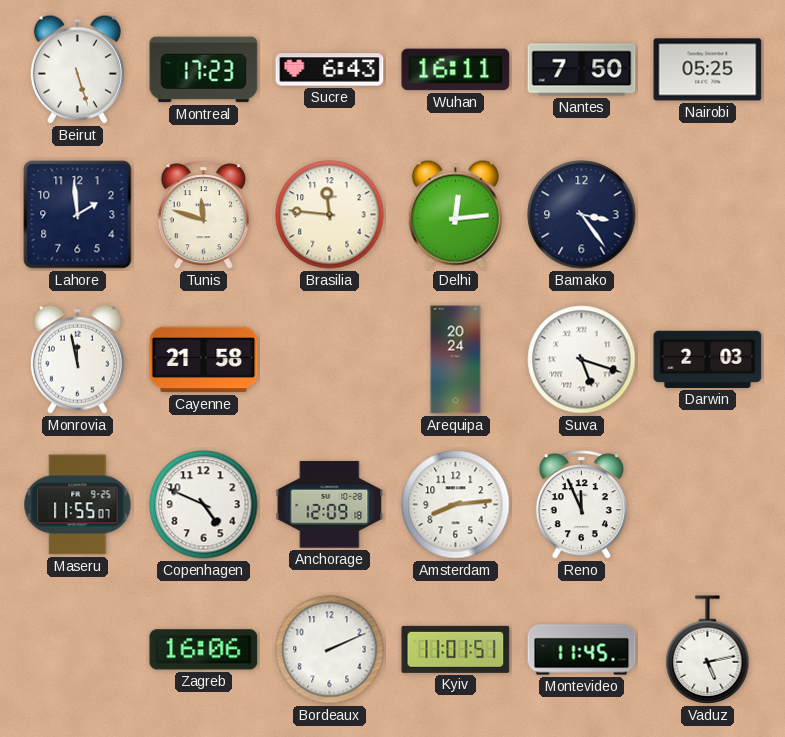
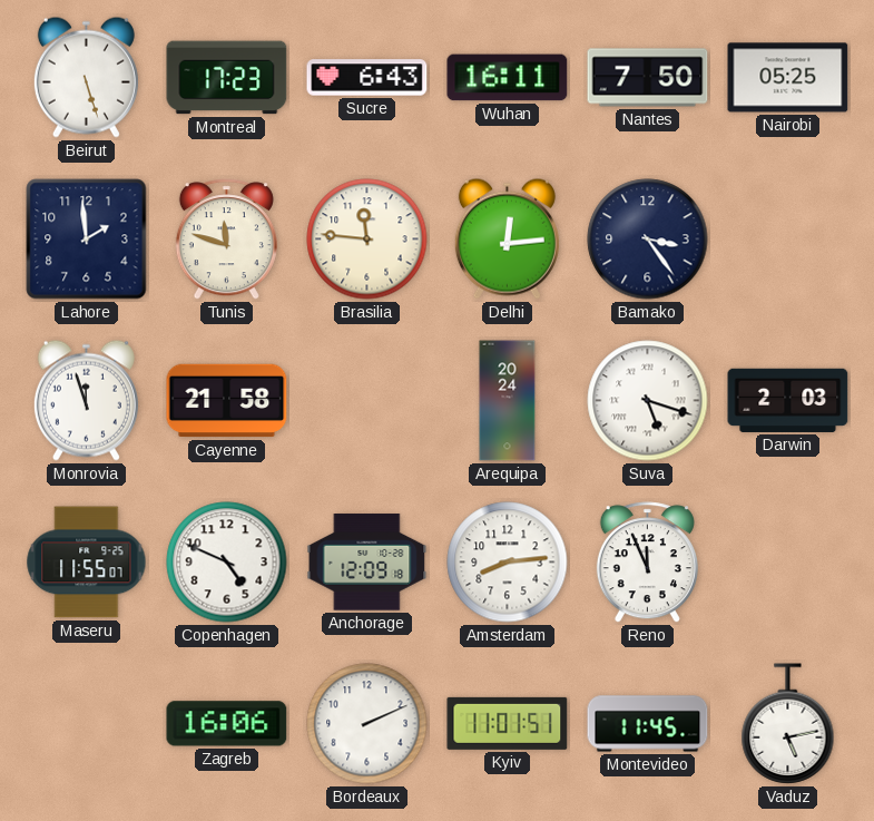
Monrovia: 11:58 -> 11:57 (86, 400)
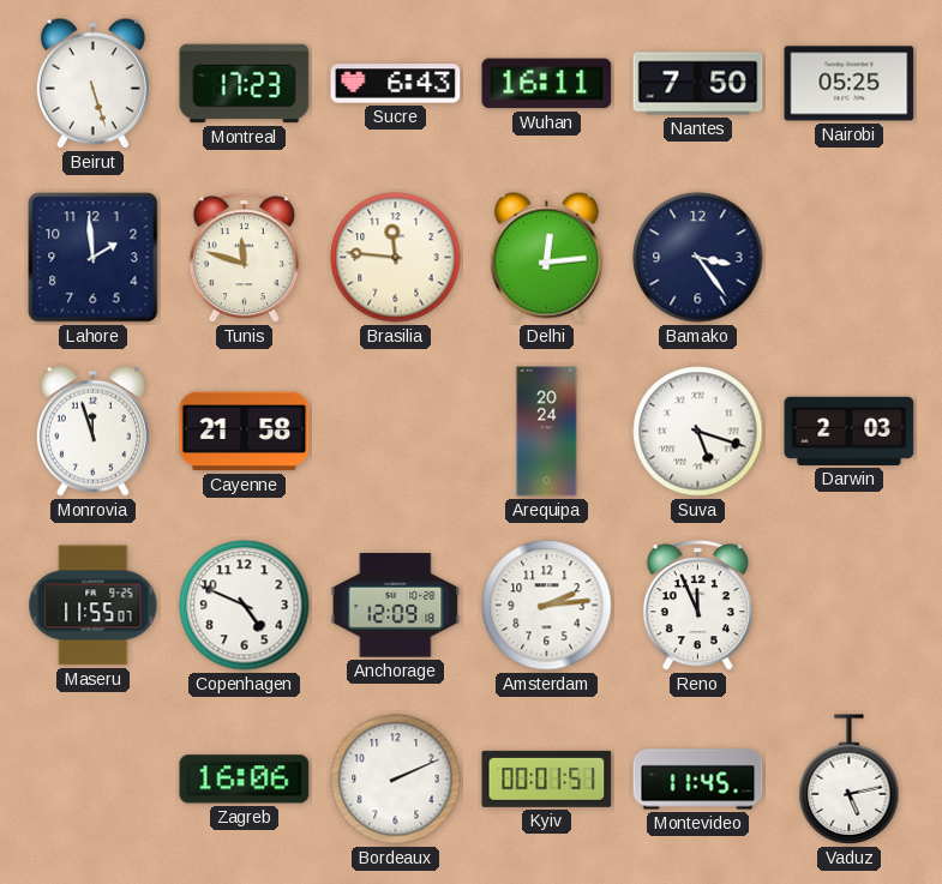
Amsterdam: 8:14 -> 2:14 (547, 606)
Kyiv: 11:01 -> 00:01 (547, 778)
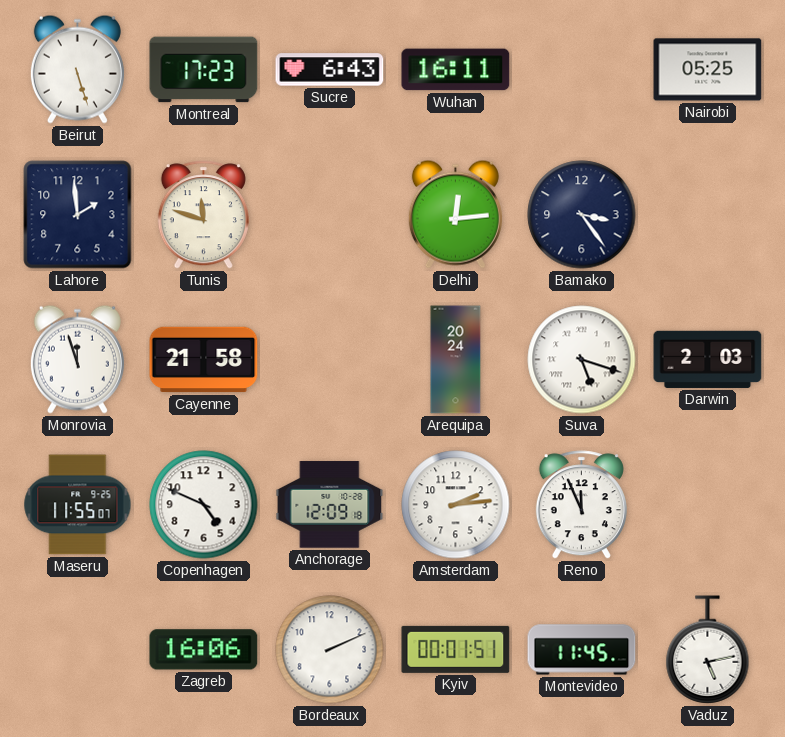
Nantes: 7:50 -> none (698, 84)
Brasilia: 11:46 -> none (396, 258)
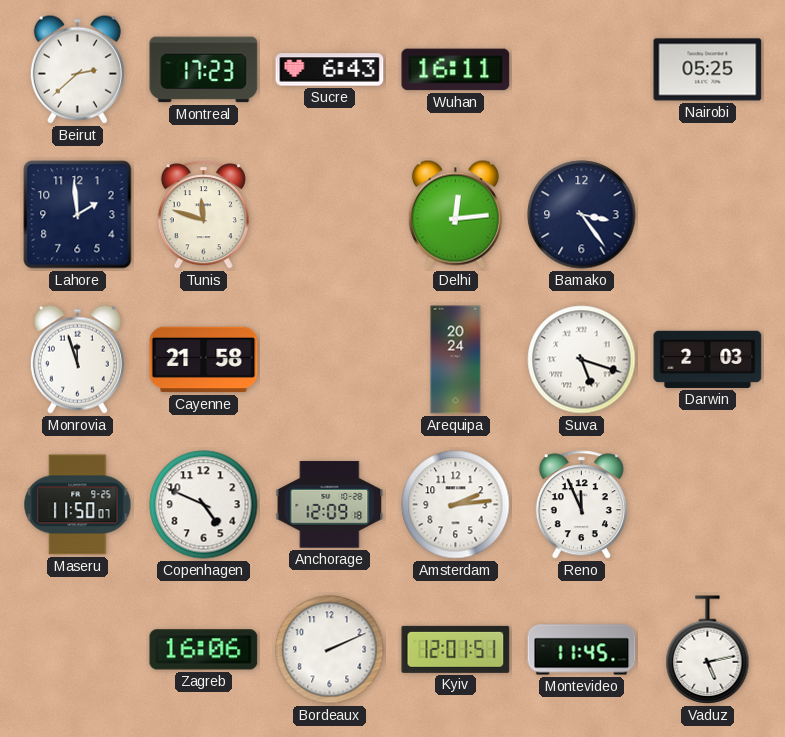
Beirut: 5:27 -> 2:38 (77, 69)
Maseru: 11:55 -> 11:50 (78, 505)
Kyiv: 00:01 -> 12:01 (456, 649)
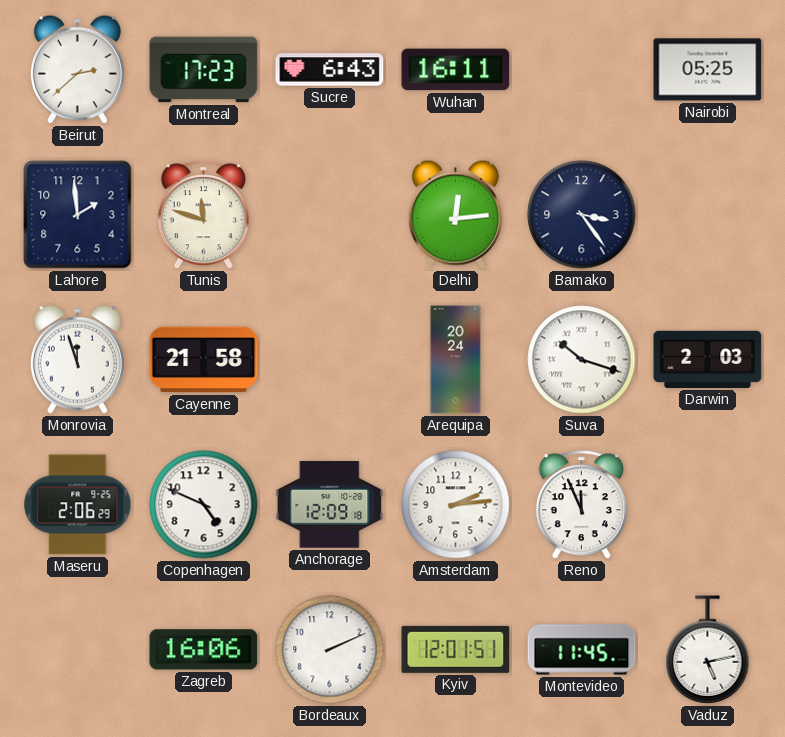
Suva: 5:18 -> 10:18 (582, 360)
Maseru: 11:50 -> 2:06 (78, 505)
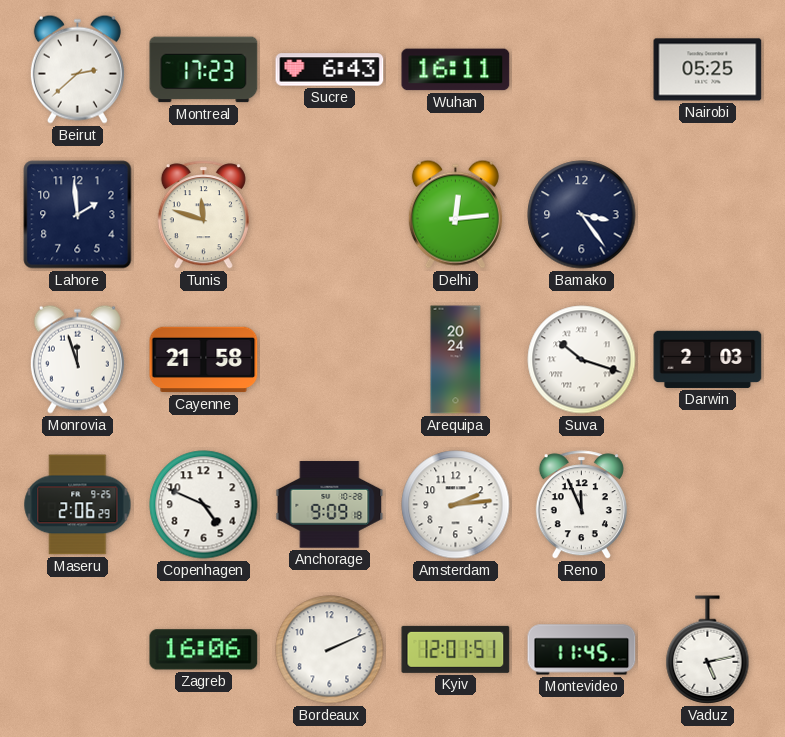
Anchorage: 12:09 -> 9:09 (330, 505)
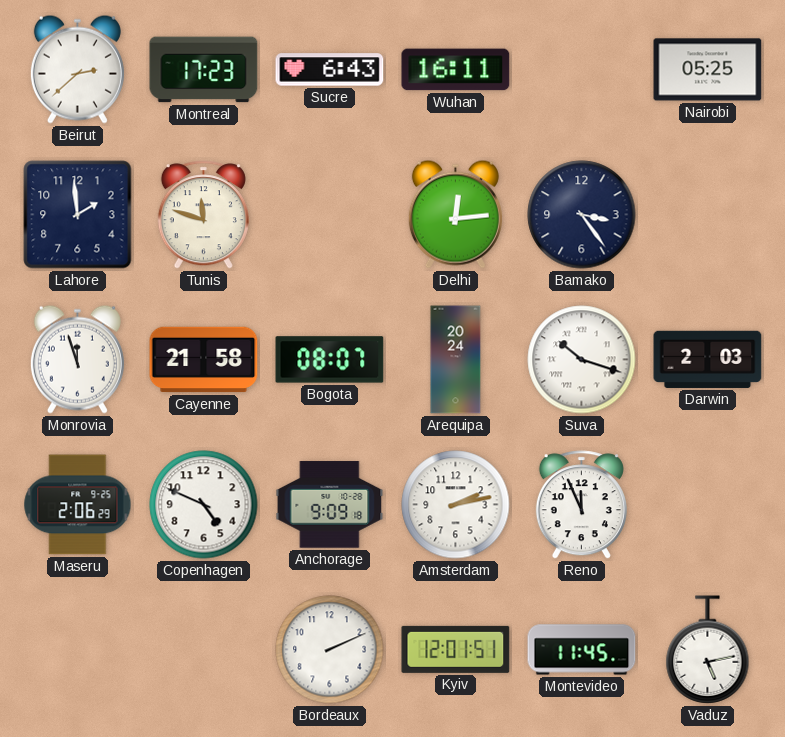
Bogota: none -> 08:07 (330, 360)
Amsterdam: 2:14 -> 2:13 (456, 505)
Zagreb: 16:06 -> none (204, 650)
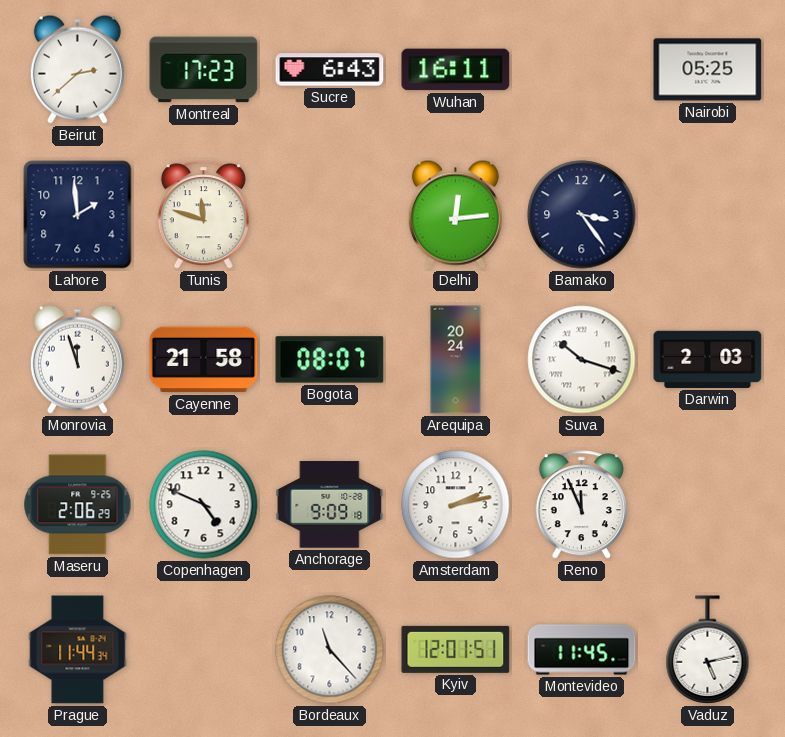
Prague: none -> 11:44 (78, 650)
Bordeaux: 2:11 -> 11:23 (330, 650)
